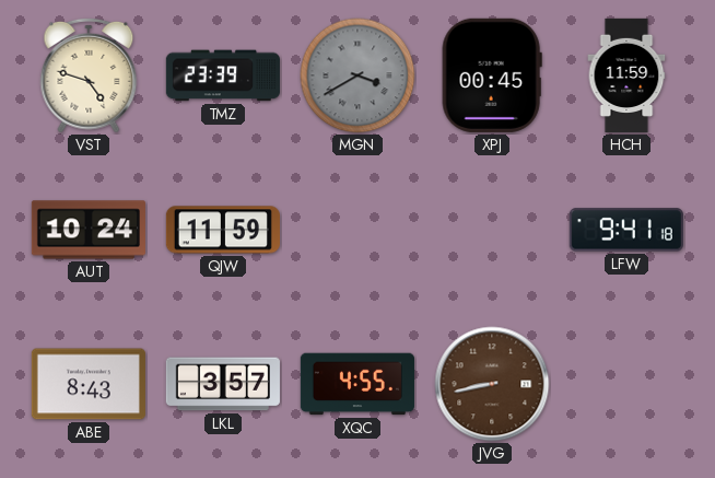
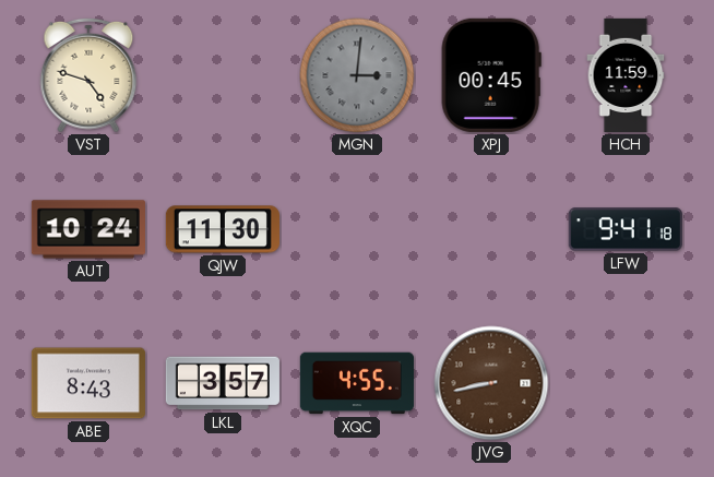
TMZ: 23:39 -> none (223, 75)
MGN: 3:40 -> 3:01 (357, 75)
QJW: 11:59 -> 11:30 (223, 229)
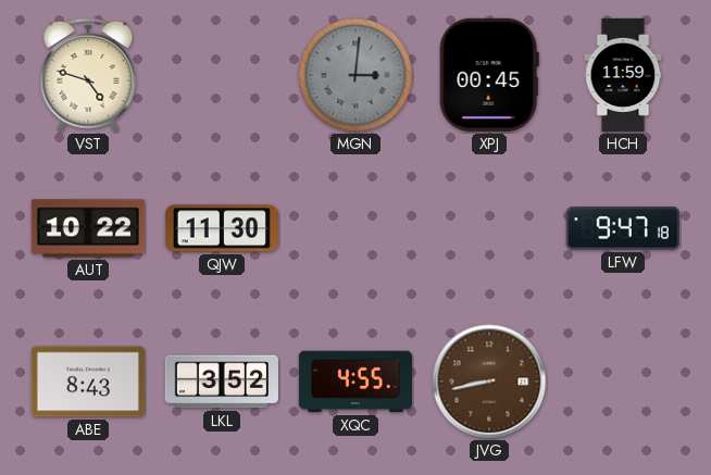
AUT: 10:24 -> 10:22 (88, 228)
LFW: 9:41 -> 9:47 (623, 228)
LKL: 3:57 -> 3:52 (222, 382)
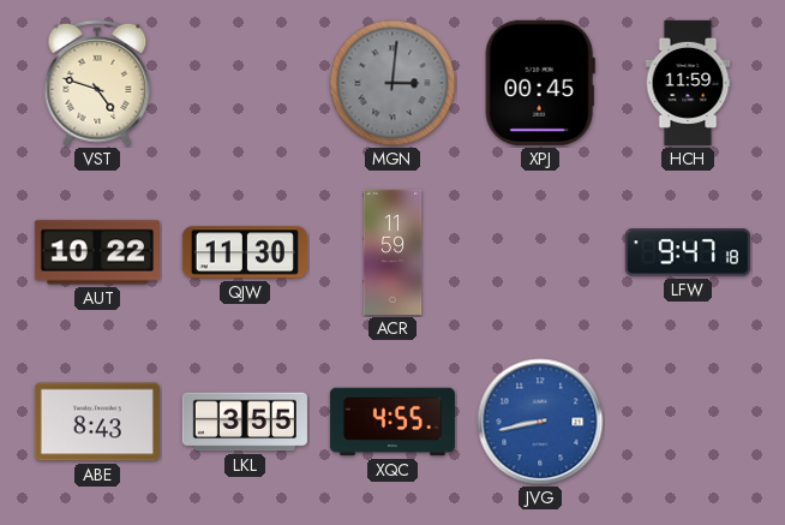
ACR: none -> 11:59 (392, 252)
LKL: 3:52 -> 3:55 (245, 422)
JVG dial: brown -> blue (540, 422)
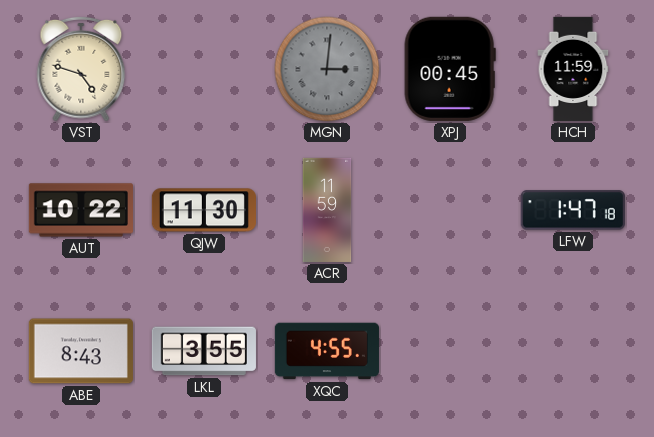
LFW: 9:47 -> 1:47 (573, 210)
JVG: 8:43 -> none (540, 422)
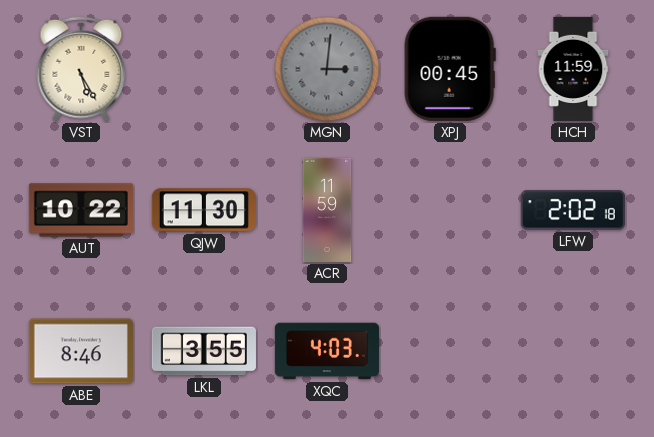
VST: 4:48 -> 5:25 (81, 69)
LFW: 1:47 -> 2:02 (573, 210)
ABE: 8:43 -> 8:46 (81, 351)
XQC: 4:55 -> 4:03 (327, 351)
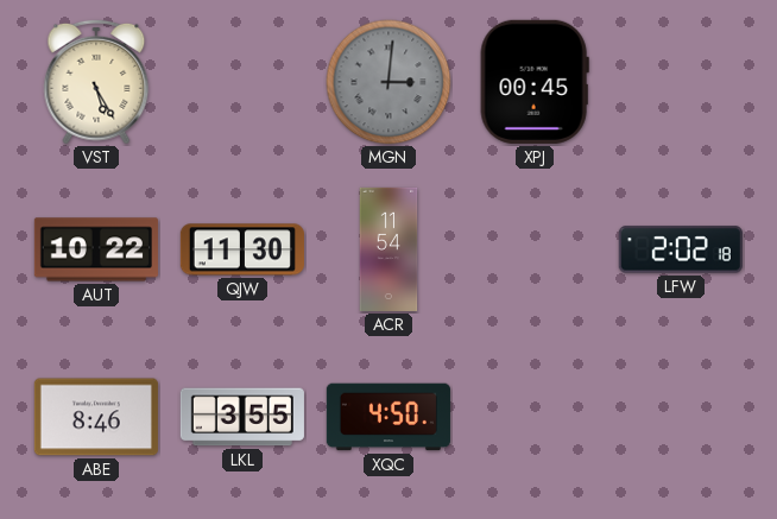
HCH: 11:59 -> none (573, 69)
ACR: 11:59 -> 11:54 (389, 249)
XQC: 4:03 -> 4:50 (389, 417)
